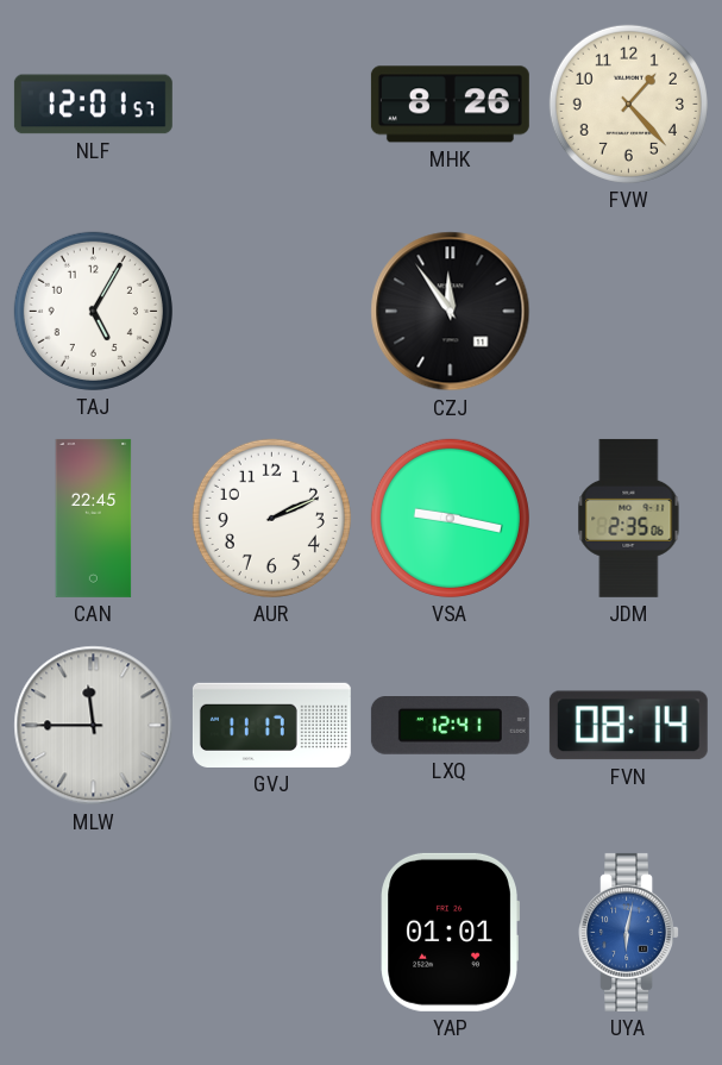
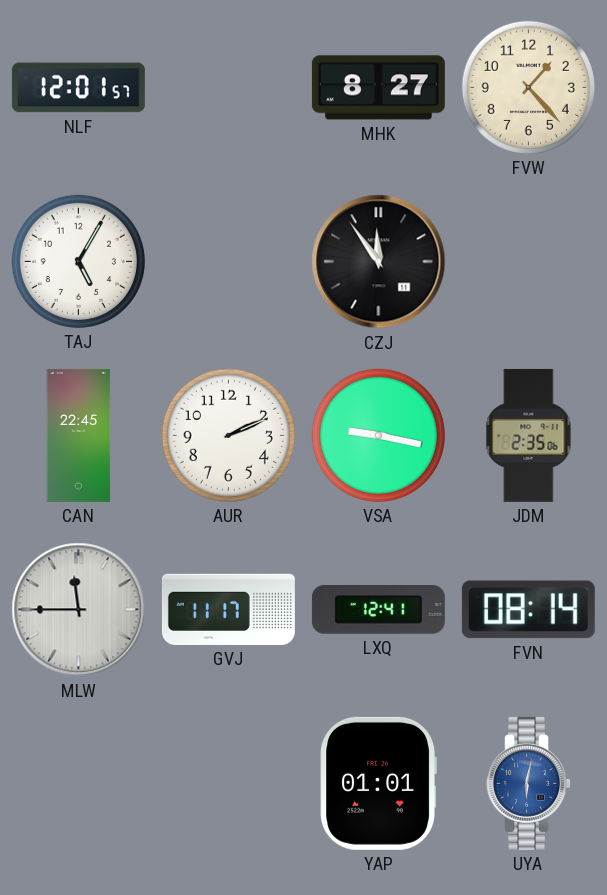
MHK: 8:26 -> 8:27 (378, 88)
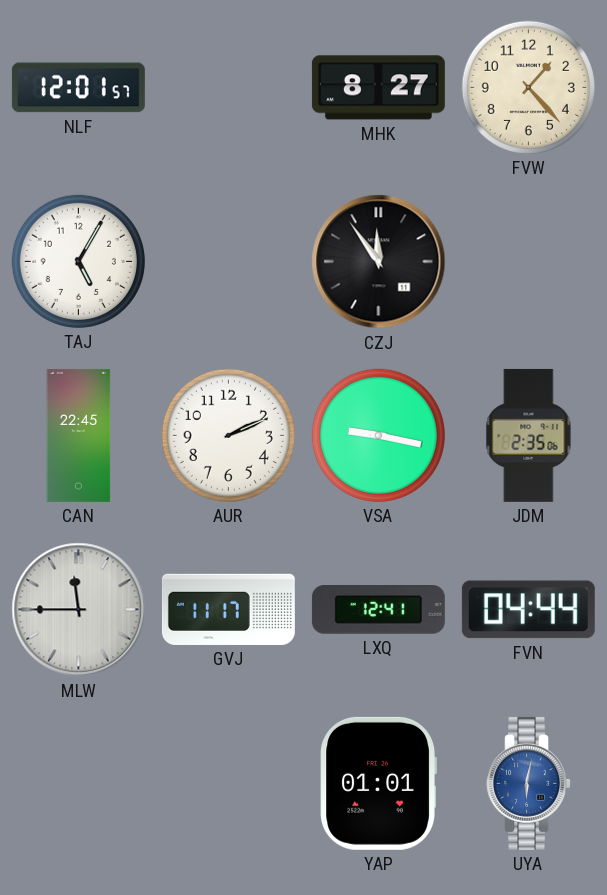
FVN: 08:14 -> 04:44 (528, 610)
